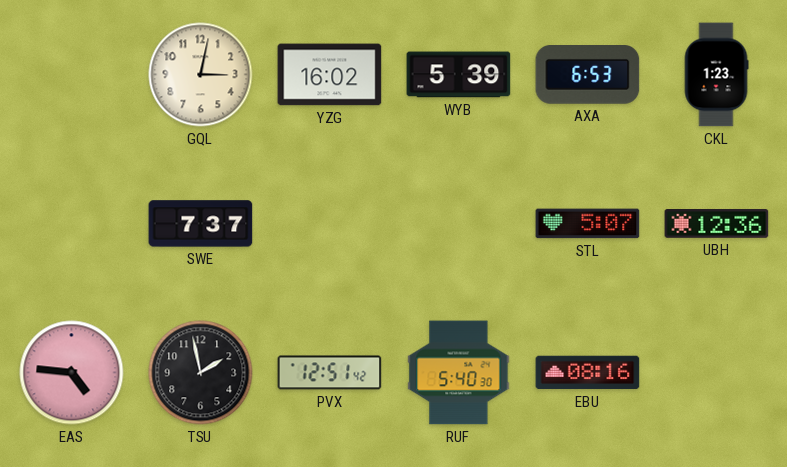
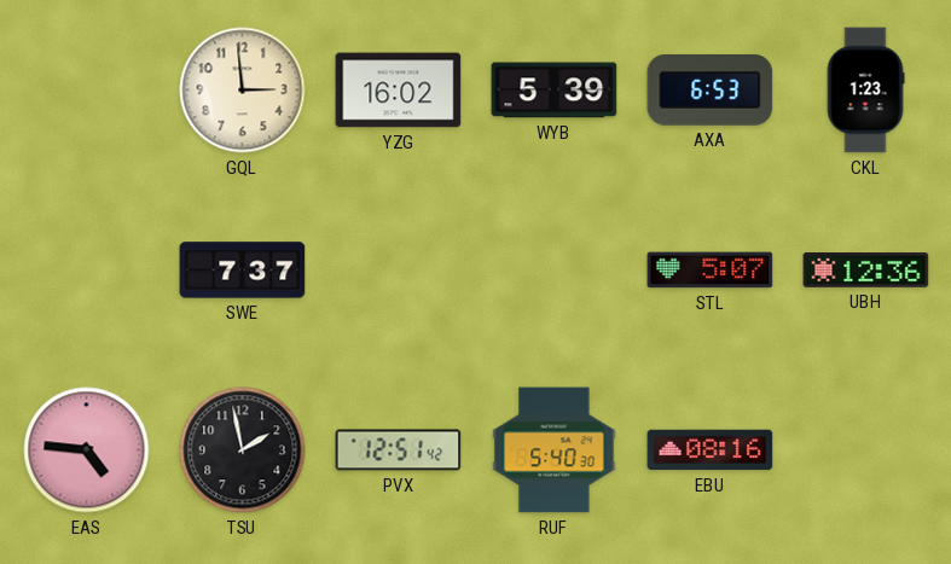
GQL: 3:02 -> 2:59 (243, 91)
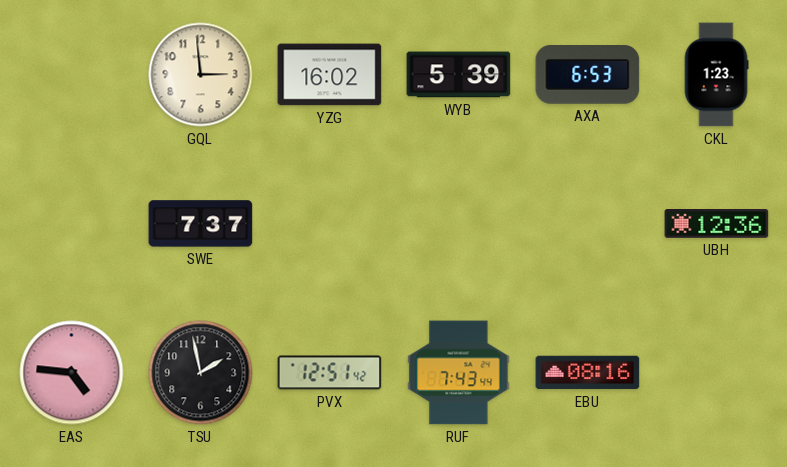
STL: 5:07 -> none (711, 271)
RUF: 5:40 -> 7:43 (459, 373)
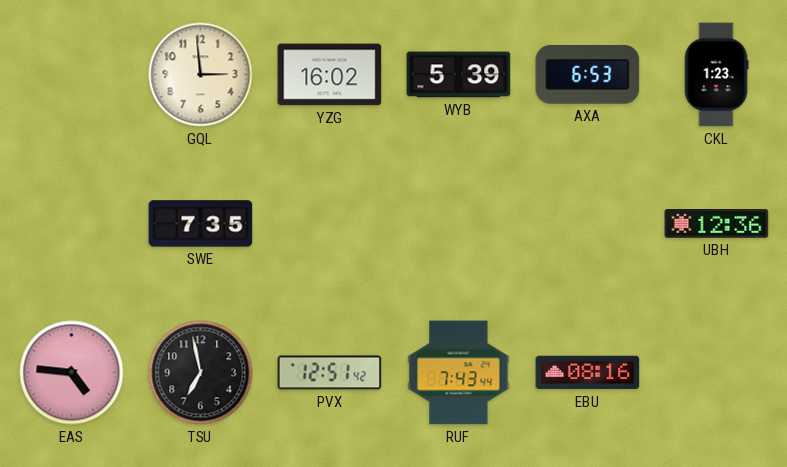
SWE: 7:37 -> 7:35 (201, 224)
TSU: 1:58 -> 6:58 (201, 373)
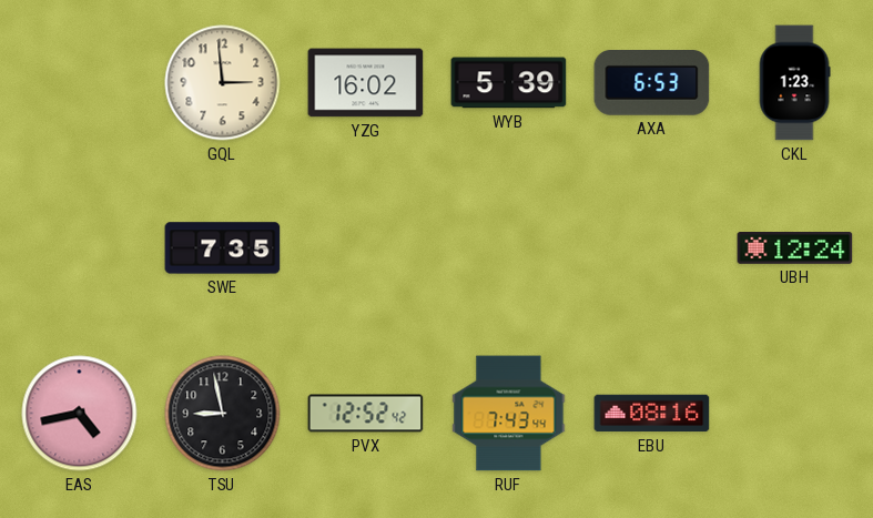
UBH: 12:36 -> 12:24 (795, 248)
EAS: 4:46 -> 4:43 (80, 414)
TSU: 6:58 -> 8:58 (223, 414)
PVX: 12:51 -> 12:52 (366, 414)
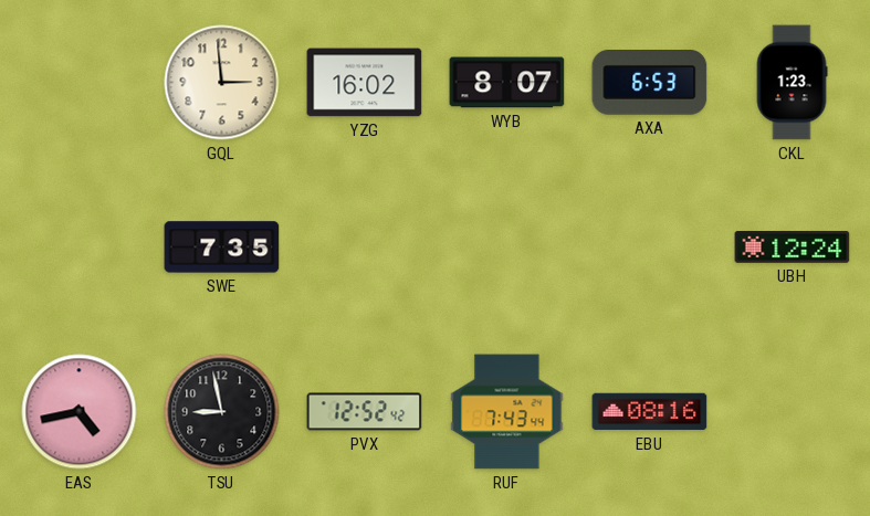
WYB: 5:39 -> 8:07 (507, 83)
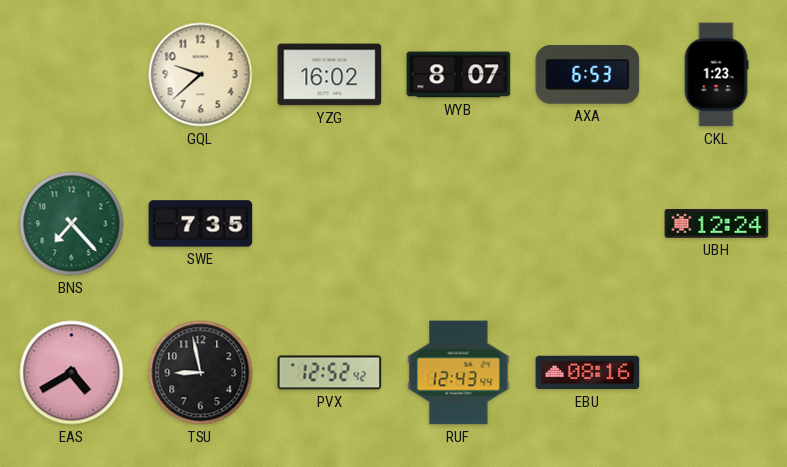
GQL: 2:59 -> 9:38 (201, 75)
BNS: none -> 7:23 (72, 224)
EAS: 4:43 -> 4:40 (72, 373)
RUF: 7:43 -> 12:43 (459, 373)
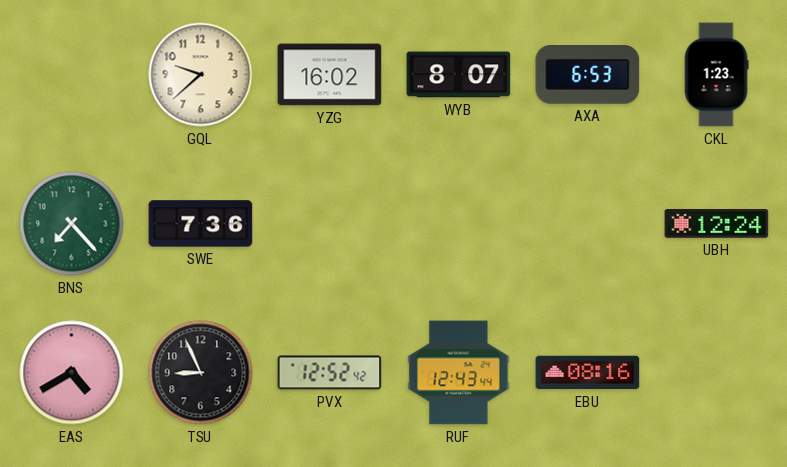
SWE: 7:35 -> 7:36 (201, 224)
TSU: 8:58 -> 8:56 (201, 373)
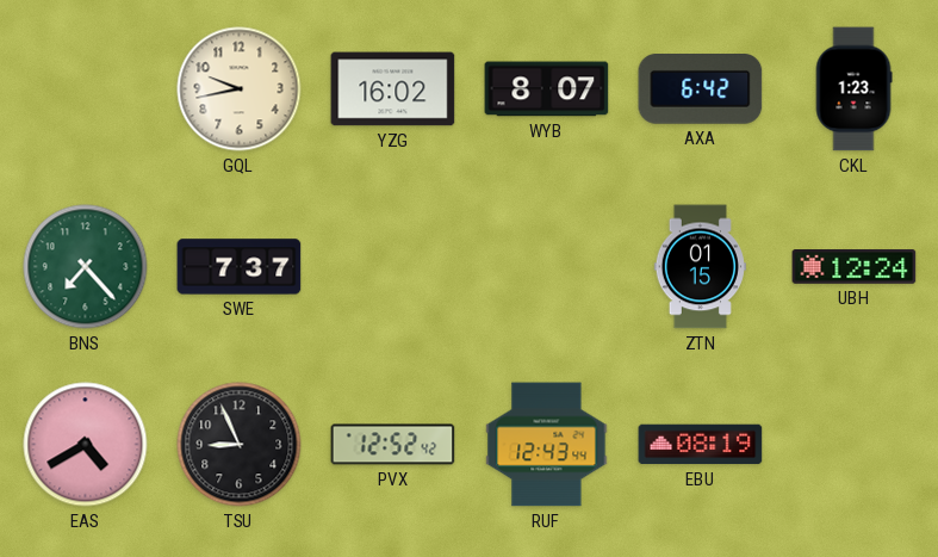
GQL: 9:38 -> 9:43 (240, 89)
AXA: 6:53 -> 6:42 (701, 89)
SWE: 7:36 -> 7:37 (240, 267)
ZTN: none -> 01:15 (700, 267)
EBU: 08:16 -> 08:19 (701, 445)
